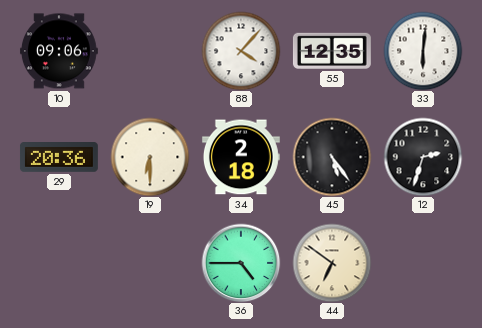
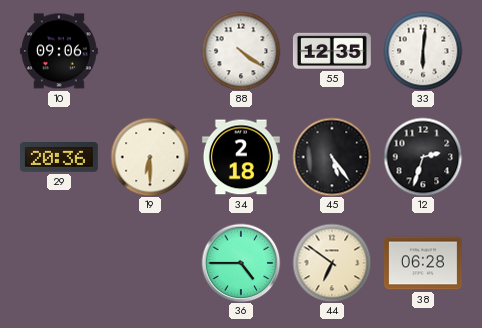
88: 4:07 -> 4:21 (241, 51)
38: none -> 06:28 (423, 263)
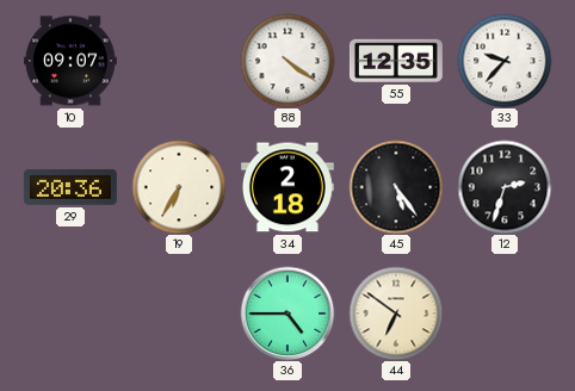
10: 09:06 -> 09:07 (70, 61)
33: 6:01 -> 9:37 (505, 61)
19: 6:30 -> 6:35 (179, 187)
38: 06:28 -> none (423, 263)
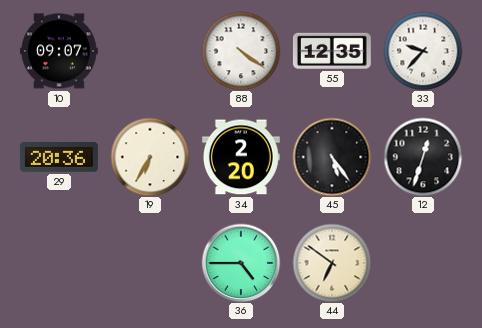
34: 2:18 -> 2:20 (241, 157)
12: 2:33 -> 12:33 (423, 157)
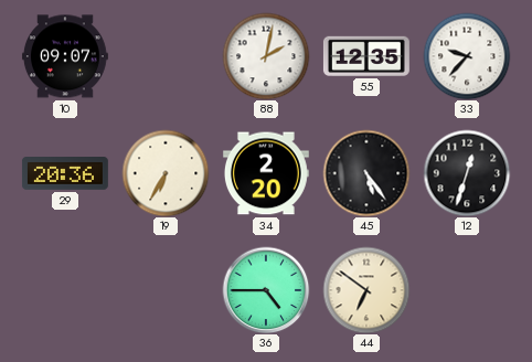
88: 4:21 -> 2:02 (266, 56)
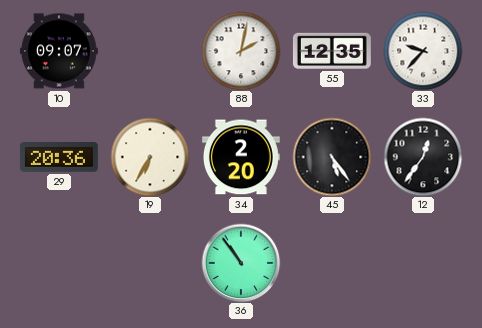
12: 12:33 -> 12:36 (423, 157)
36: 4:45 -> 10:54 (241, 263)
44: 6:51 -> none (366, 290)
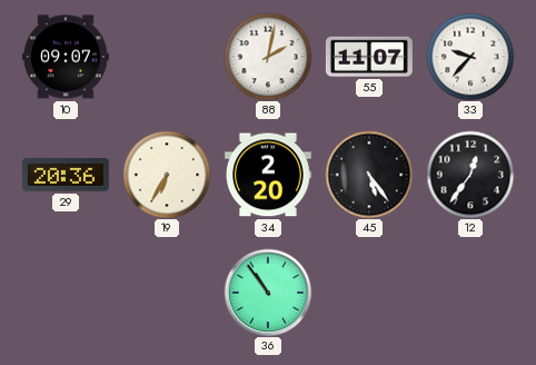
55: 12:35 -> 11:07 (369, 57)
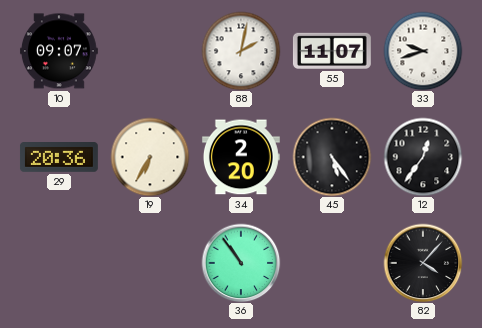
33: 9:37 -> 9:42 (423, 51)
82: none -> 4:07 (423, 263)
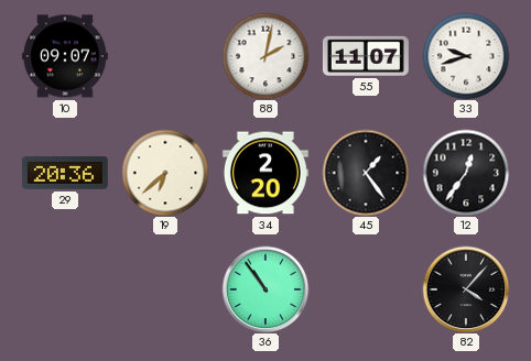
19: 6:35 -> 6:38 (165, 173)
45: 5:24 -> 1:24 (366, 173)
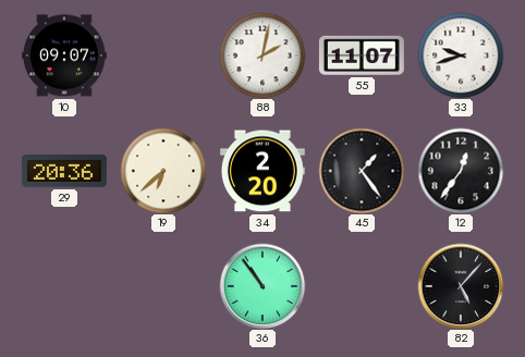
82: 4:07 -> 5:07 (461, 286)
